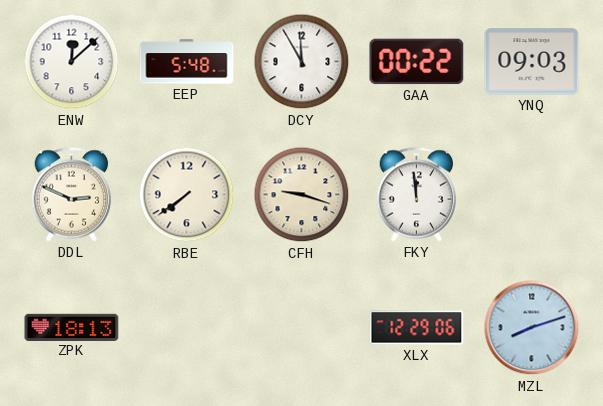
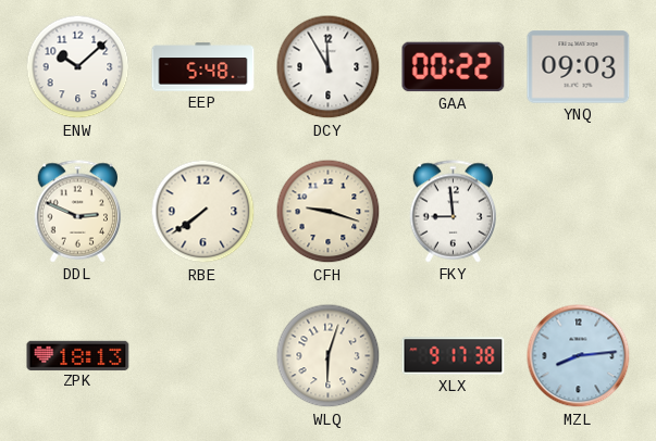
ENW: 12:08 -> 10:08 (78, 67)
FKY: 11:59 -> 8:59 (454, 212)
WLQ: none -> 6:03 (329, 356)
XLX: 12:29 -> 9:17 (454, 356)
MZL: 8:12 -> 8:14 (579, 356)
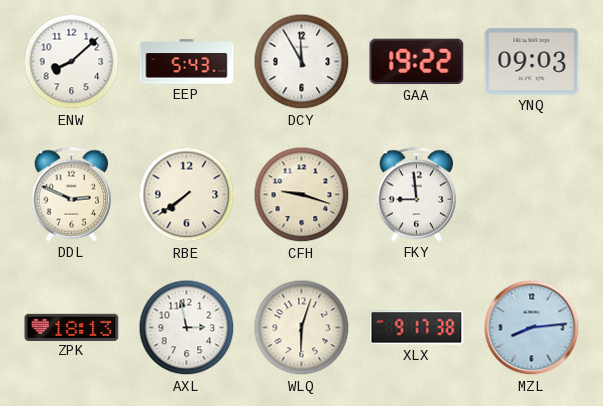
ENW: 10:08 -> 8:08 (72, 62)
EEP: 5:48 -> 5:43 (187, 62)
GAA: 00:22 -> 19:22 (417, 62)
AXL: none -> 2:58 (187, 328)
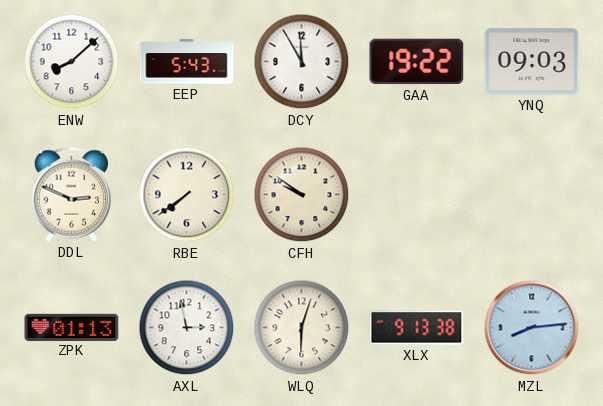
CFH: 9:18 -> 9:51 (302, 195)
FKY: 8:59 -> none (417, 195)
ZPK: 18:13 -> 01:13 (72, 327)
XLX: 9:17 -> 9:13 (417, 328)
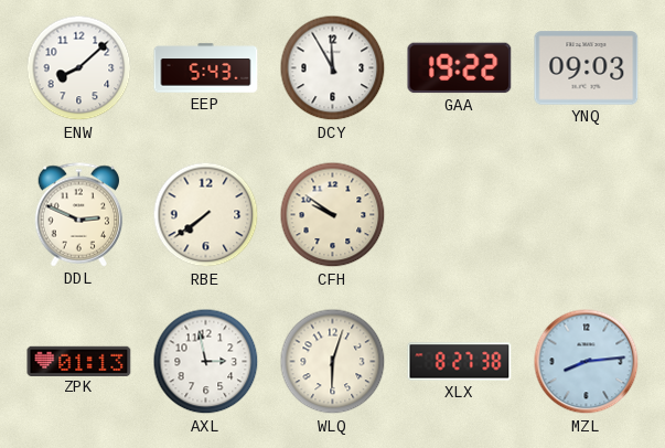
XLX: 9:13 -> 8:27 (460, 362)
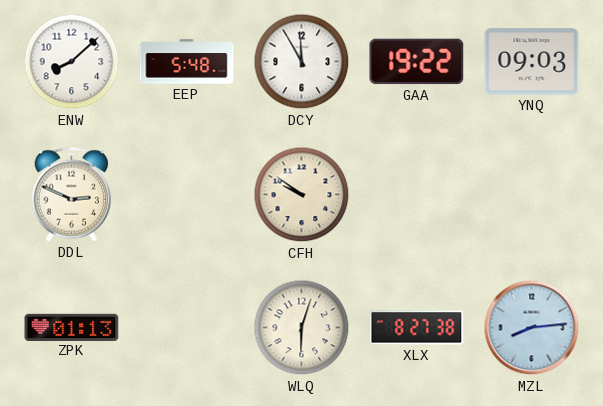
EEP: 5:43 -> 5:48 (187, 62)
RBE: 7:39 -> none (206, 215)
AXL: 2:58 -> none (206, 362)
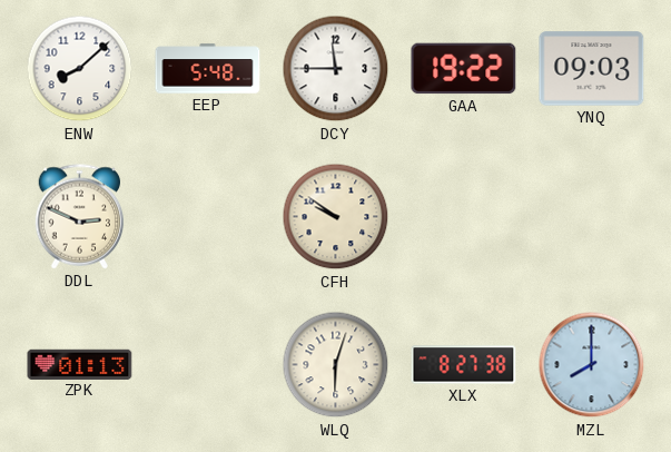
DCY: 11:55 -> 11:45 (336, 69)
MZL: 8:14 -> 8:00 (592, 365)
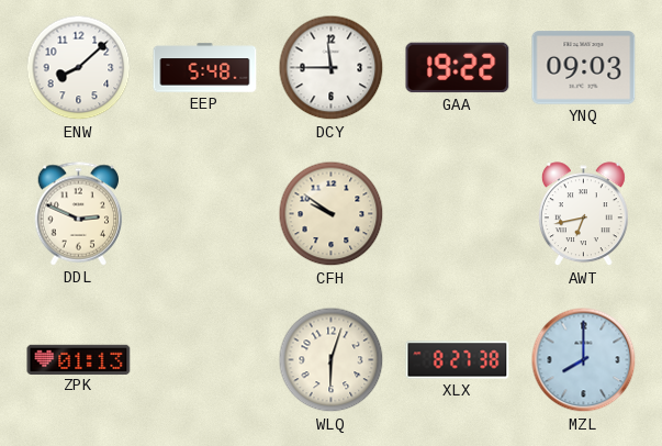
AWT: none -> 6:43 (583, 214)
